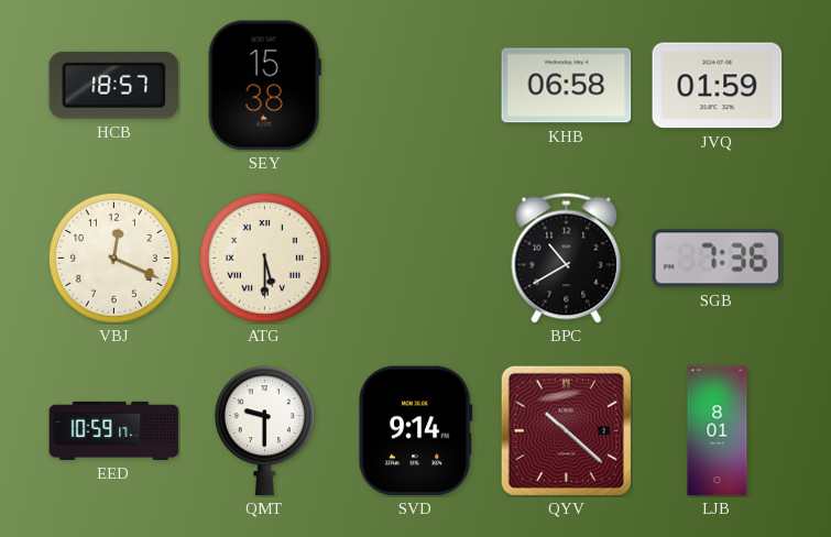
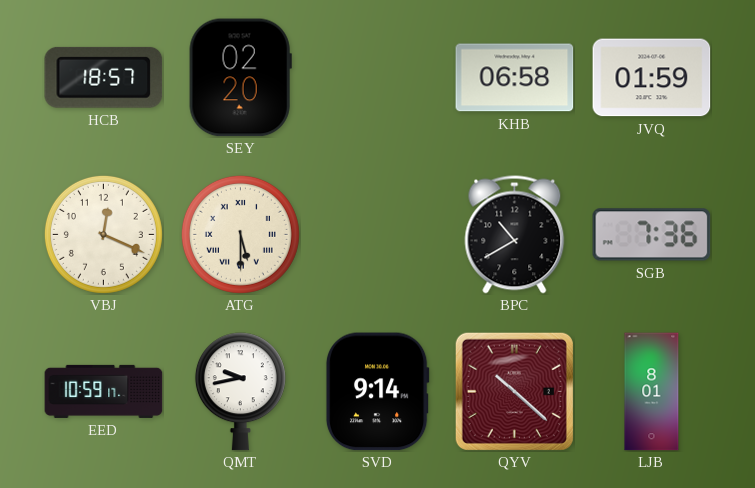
SEY: 15:38 -> 02:20 (240, 78)
QMT: 9:30 -> 9:43 (240, 392)
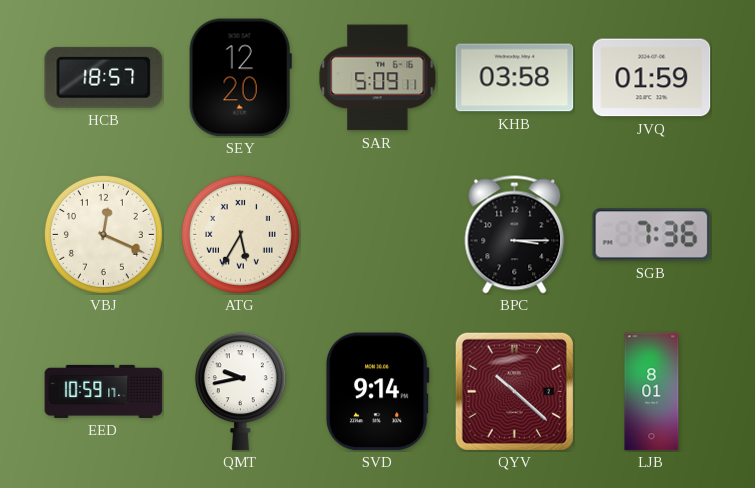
SEY: 02:20 -> 12:20 (240, 78)
SAR: none -> 5:09 (378, 78)
KHB: 06:58 -> 03:58 (515, 78)
ATG: 5:30 -> 5:35 (240, 234)
BPC: 10:40 -> 3:15 (515, 235)
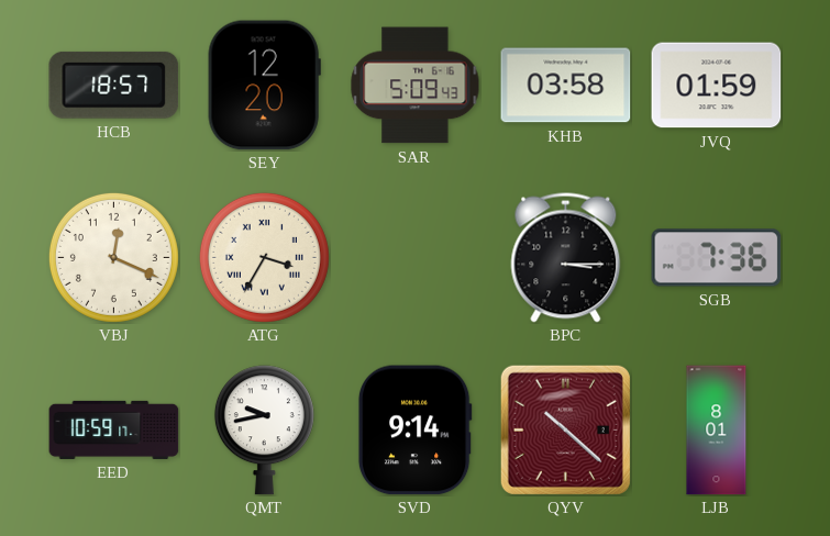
SAR: 5:09:11 -> 5:09:43 (416, 86)
ATG: 5:35 -> 3:35 (264, 257)
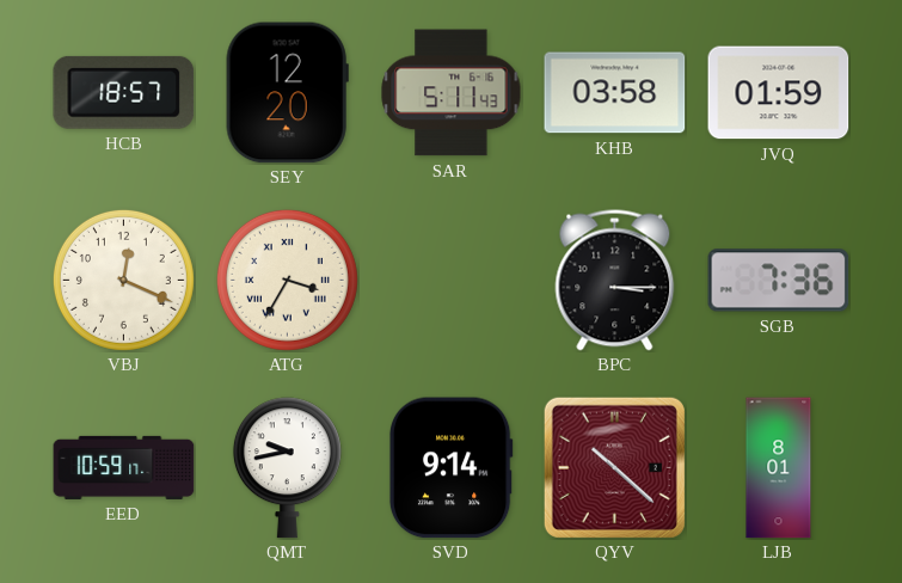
SAR: 5:09 -> 5:11 (452, 93)
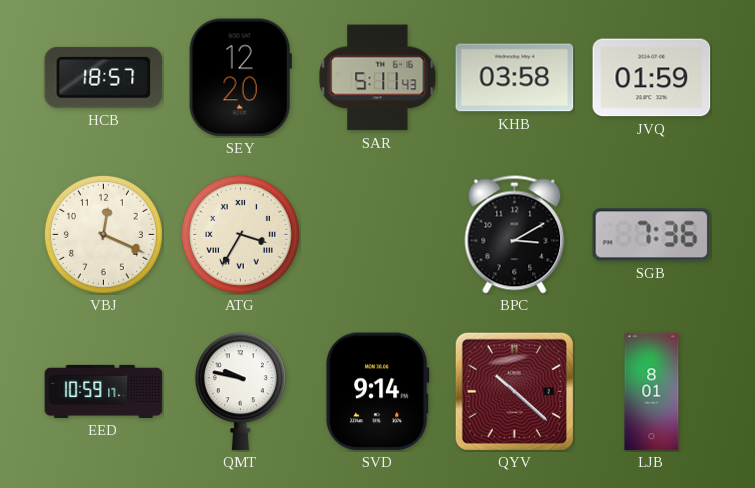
BPC: 3:15 -> 3:10 (515, 235)
QMT: 9:43 -> 9:47 (240, 392)
